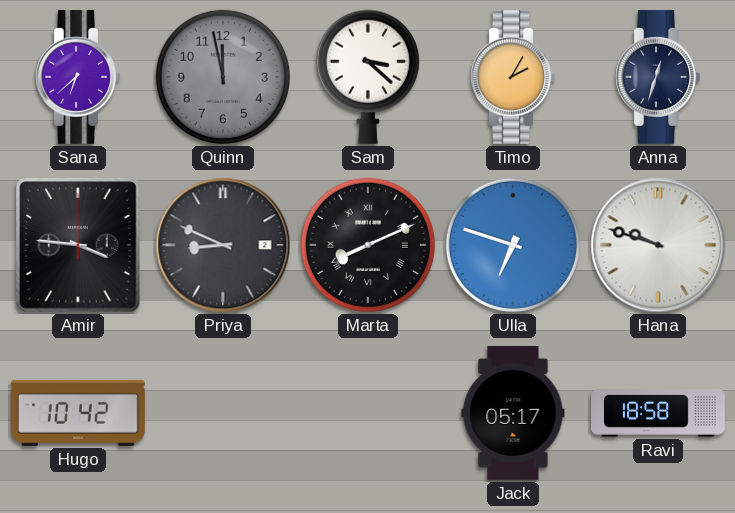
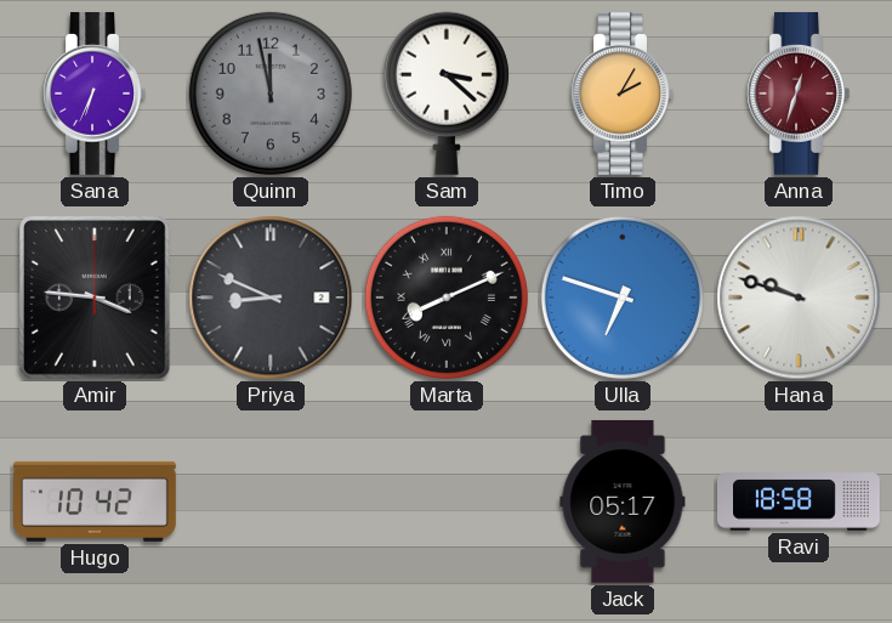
Sana: 6:38 -> 6:34 (95, 94)
Anna dial: navy -> burgundy (799, 94)
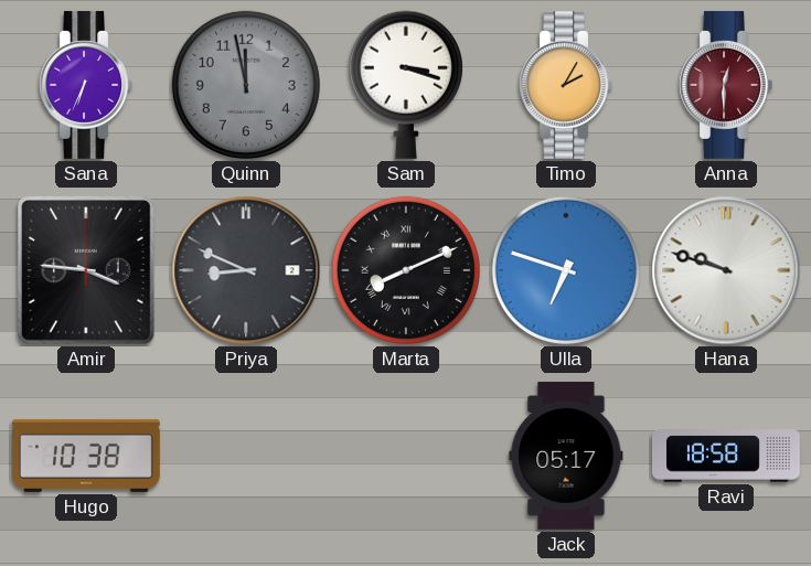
Sam: 3:22 -> 3:18 (406, 85)
Anna: 12:33 -> 12:30 (726, 85)
Hugo: 10:42 -> 10:38 (87, 456)
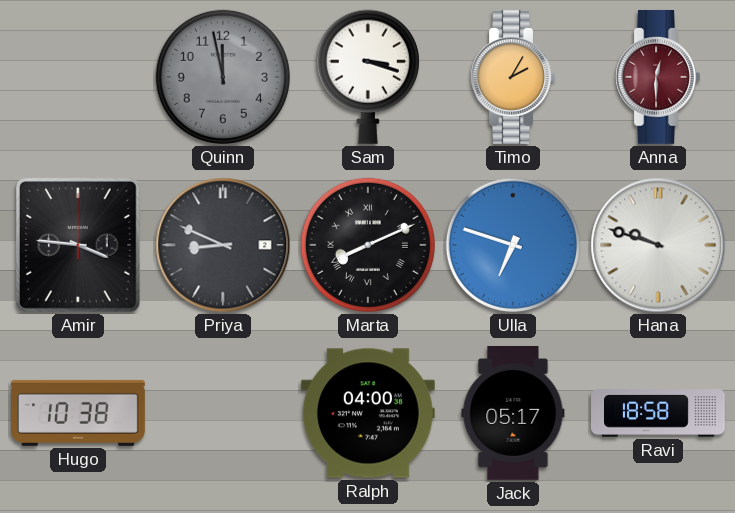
Sana: 6:34 -> none (86, 85)
Ralph: none -> 04:00 (368, 413)
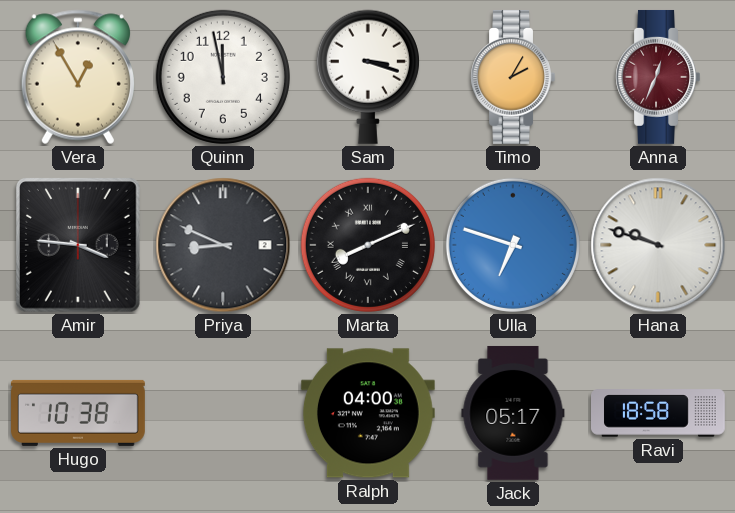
Vera: none -> 12:55 (78, 77)
Quinn dial: grey -> white (223, 77)
Anna: 12:30 -> 12:34 (658, 77)
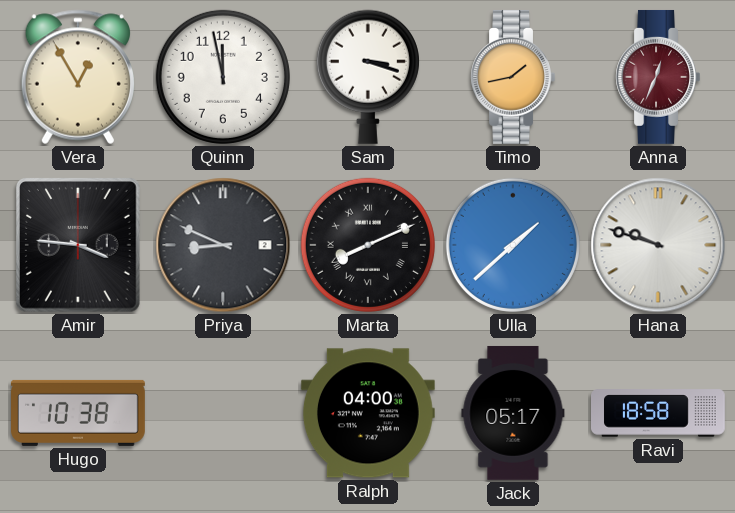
Timo: 2:05 -> 1:43 (513, 77)
Ulla: 6:48 -> 1:38 (513, 245)
